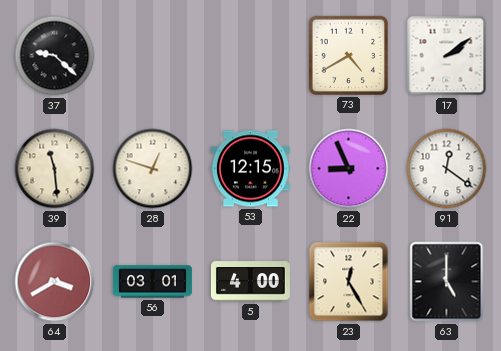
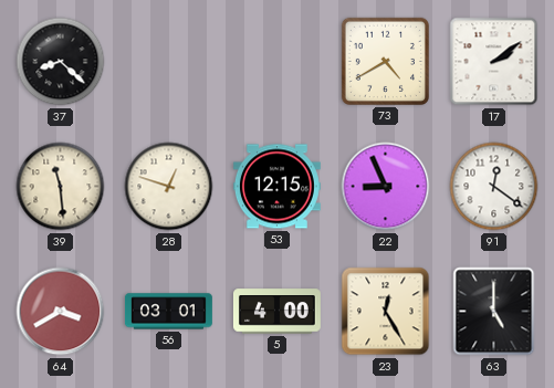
37: 9:22 -> 8:22 (61, 62)
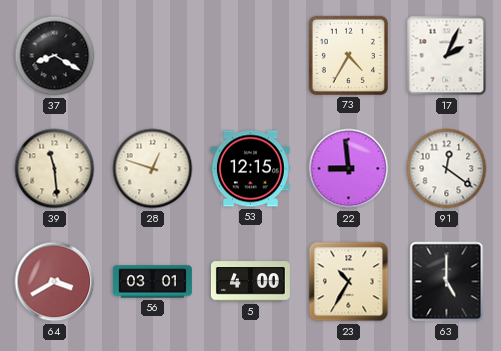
37: 8:22 -> 8:20 (55, 56)
73: 4:40 -> 4:35 (348, 55)
17: 2:09 -> 2:04 (447, 56)
22: 8:56 -> 8:59 (349, 169)
23: 12:25 -> 10:35 (349, 282)
